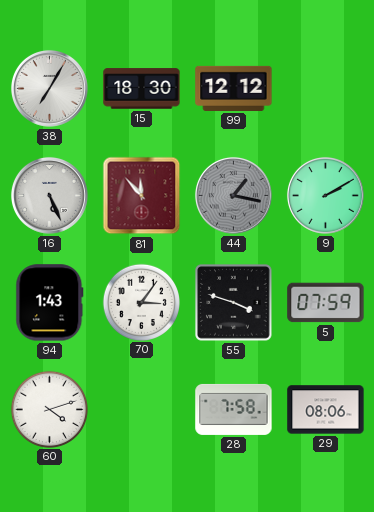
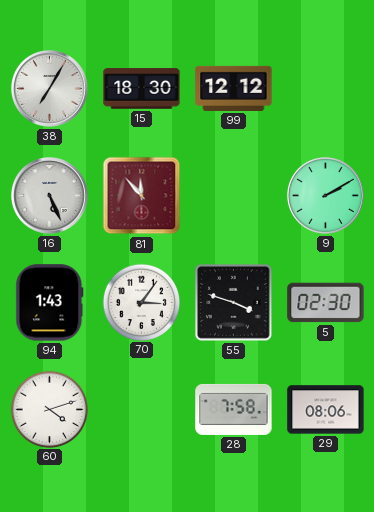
44: 1:17 -> none (233, 195)
5: 07:59 -> 02:30 (326, 303)
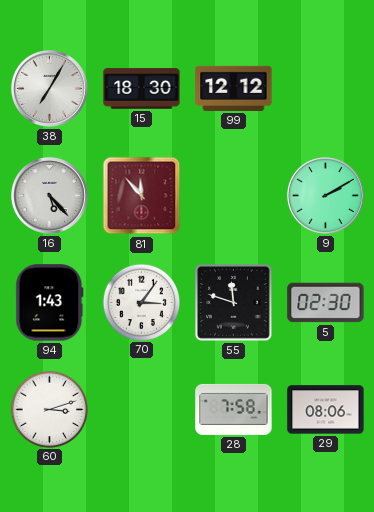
16: 5:26 -> 5:23 (49, 195)
55: 3:48 -> 11:48 (234, 303)
60: 4:12 -> 3:12 (49, 409)
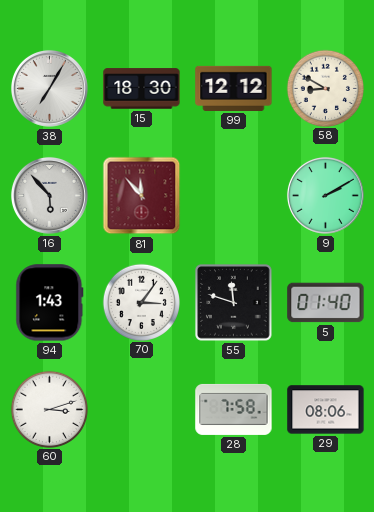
58: none -> 8:50 (325, 88)
16: 5:23 -> 5:53 (49, 195)
5: 02:30 -> 01:40 (326, 303)
